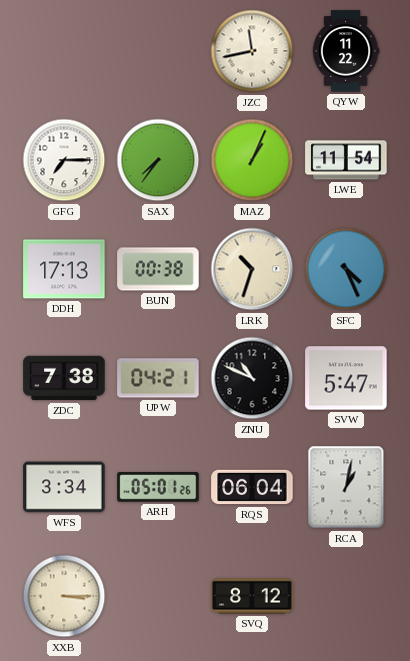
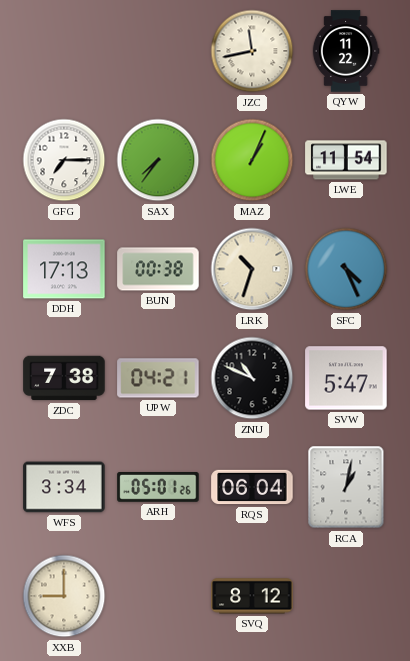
XXB: 3:15 -> 9:00 (64, 596)
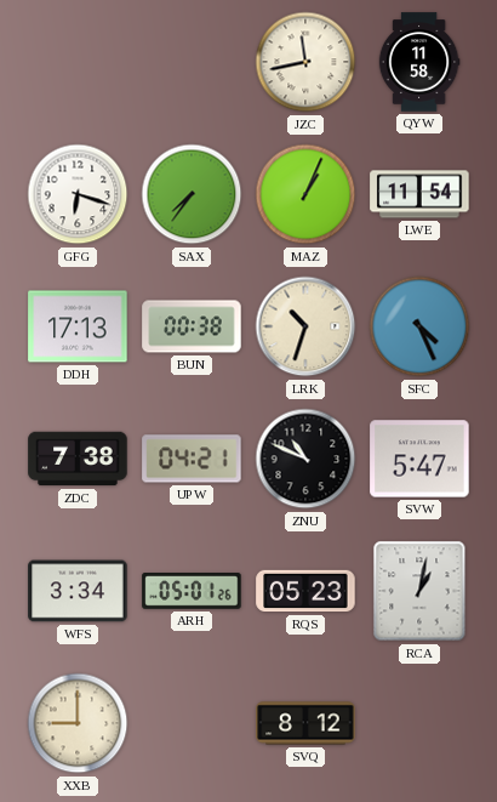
QYW: 11:22 -> 11:58 (419, 62)
GFG: 7:15 -> 6:18 (78, 194)
RQS: 06:04 -> 05:23 (305, 591)
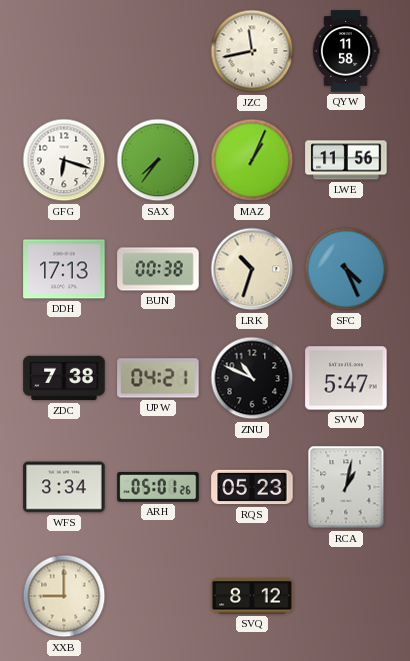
LWE: 11:54 -> 11:56 (346, 160)
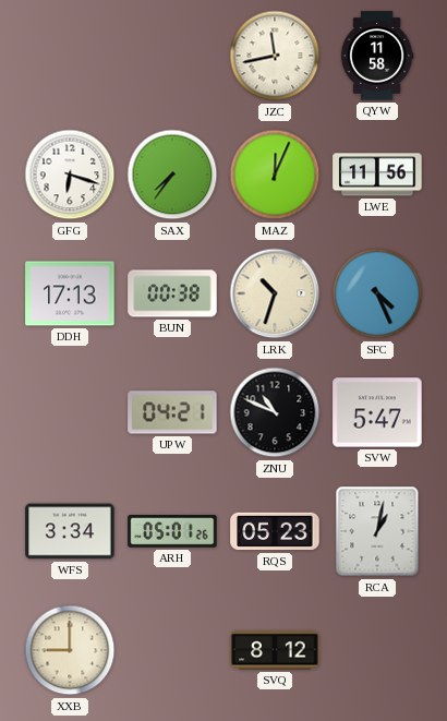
MAZ: 1:04 -> 12:04 (275, 175)
ZDC: 7:38 -> none (64, 378)
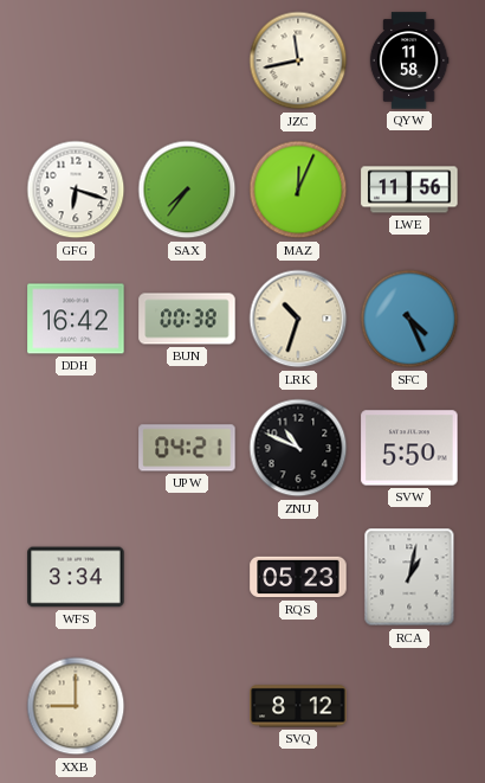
DDH: 17:13 -> 16:42 (76, 319)
SVW: 5:47 -> 5:50 (409, 448)
ARH: 05:01 -> none (172, 531)
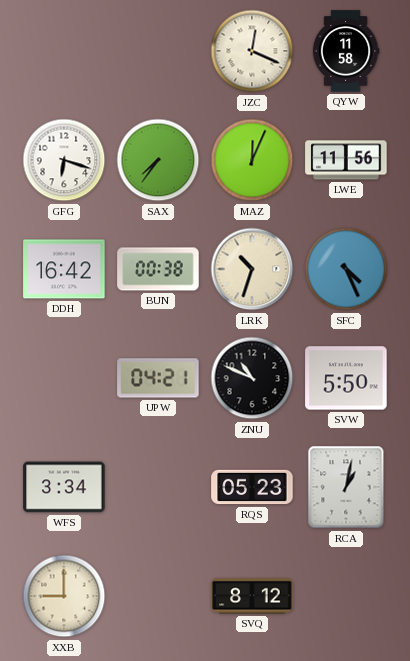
JZC: 11:43 -> 12:19 (252, 51)
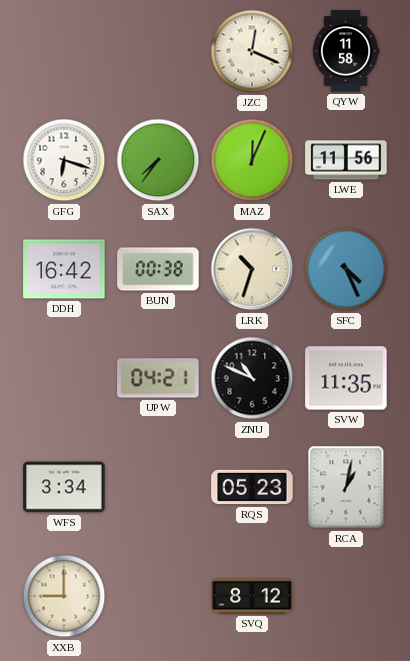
SVW: 5:50 -> 11:35 (346, 378)
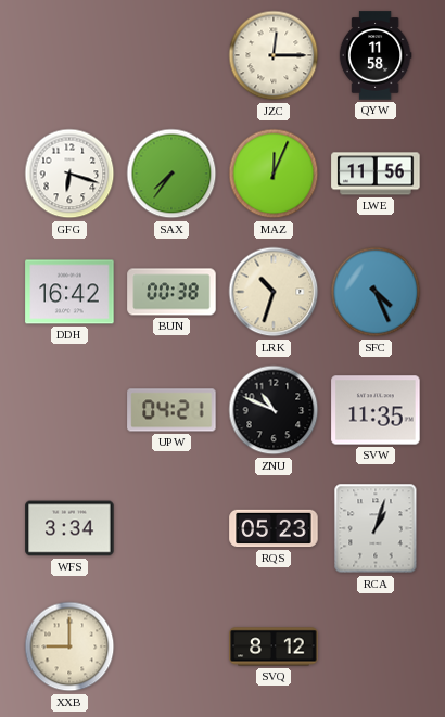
JZC: 12:19 -> 12:15 (274, 55)
RCA: 1:02 -> 1:03 (376, 528)
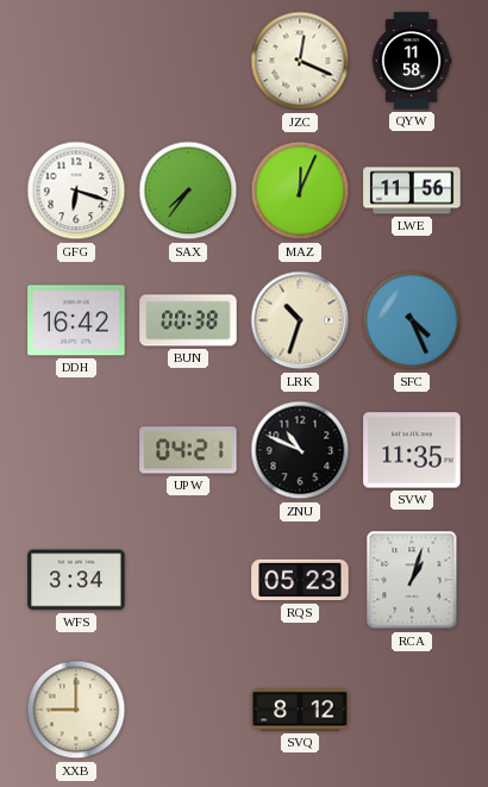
JZC: 12:15 -> 12:19 (300, 61)
